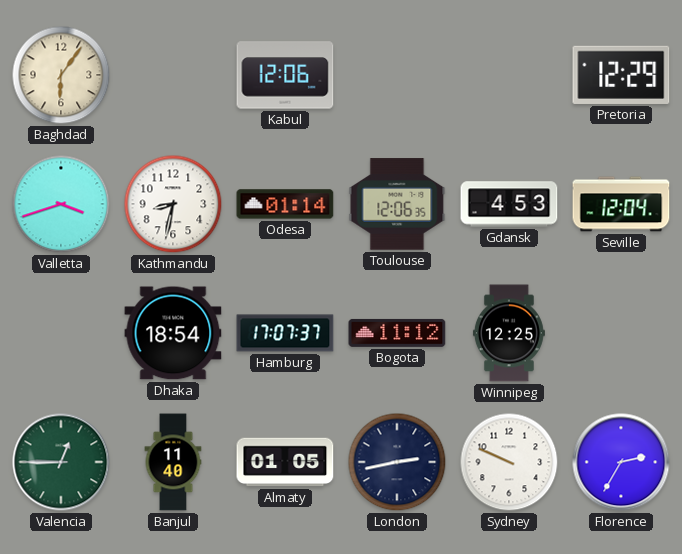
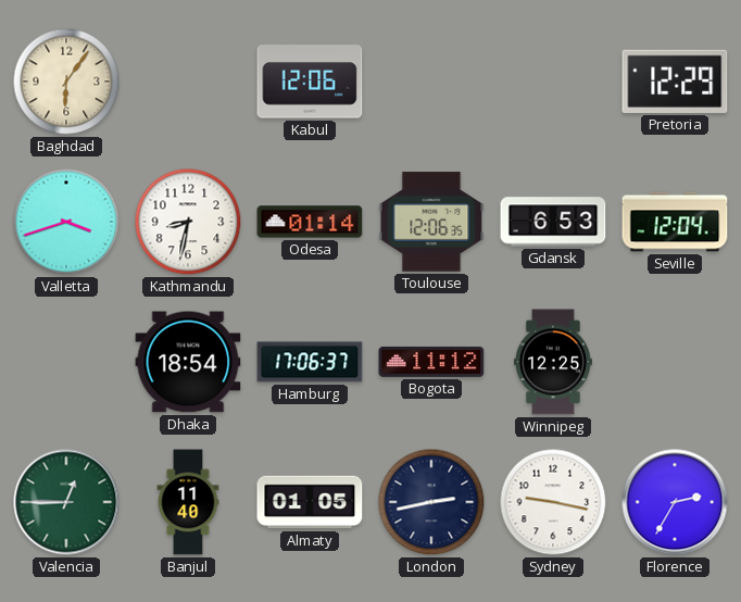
Gdansk: 4:53 -> 6:53 (553, 222)
Hamburg: 17:07 -> 17:06 (310, 362)
Sydney: 9:49 -> 9:17 (553, 502)
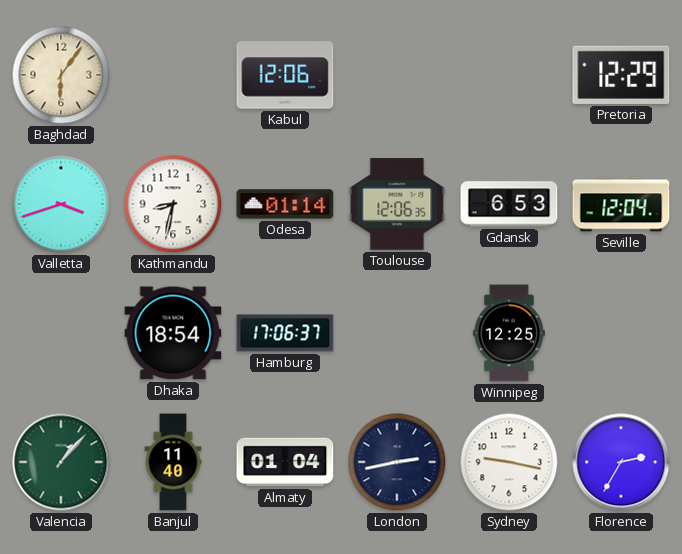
Bogota: 11:12 -> none (431, 362)
Valencia: 12:45 -> 1:07 (61, 462)
Almaty: 01:05 -> 01:04 (285, 462)
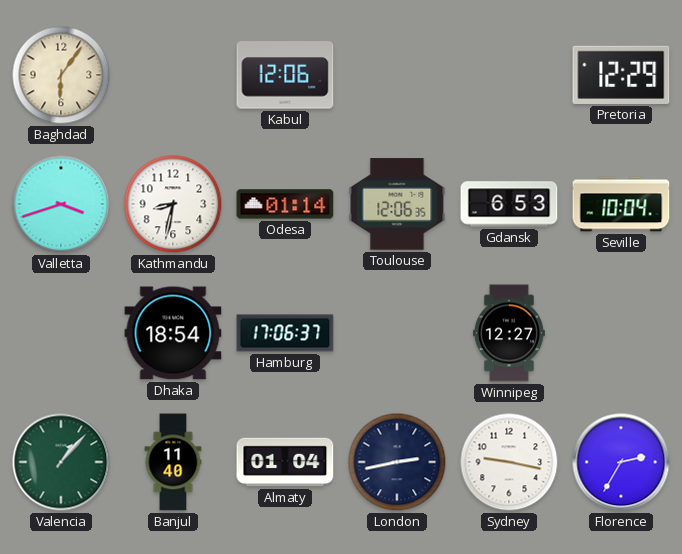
Seville: 12:04 -> 10:04 (621, 204)
Winnipeg: 12:25 -> 12:27 (509, 333)
